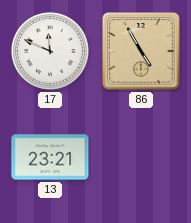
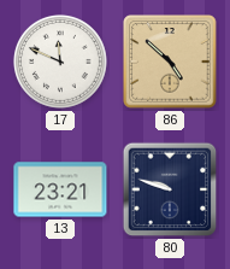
86: 4:55 -> 4:52 (170, 62)
80: none -> 9:48 (170, 189)
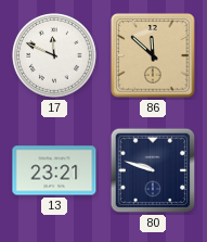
86: 4:52 -> 11:52 (153, 55)
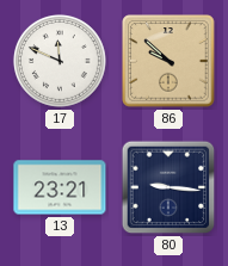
86: 11:52 -> 9:52 (168, 61)
80: 9:48 -> 9:16 (168, 187)
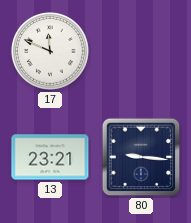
86: 9:52 -> none (168, 61)
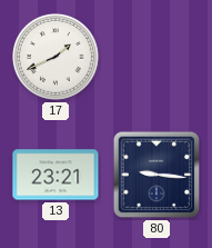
17: 11:49 -> 1:41 (55, 57)
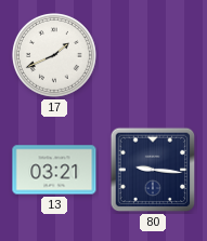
13: 23:21 -> 03:21 (54, 170)
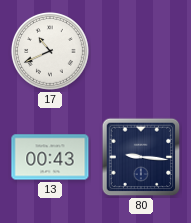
17: 1:41 -> 10:41 (50, 51)
13: 03:21 -> 00:43 (50, 157)
